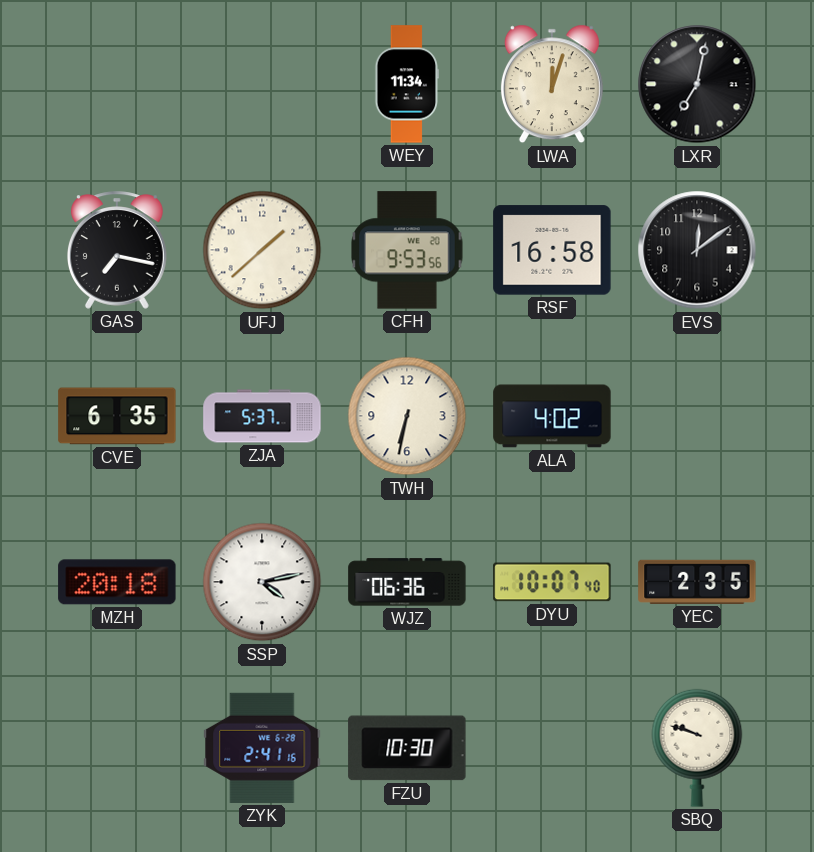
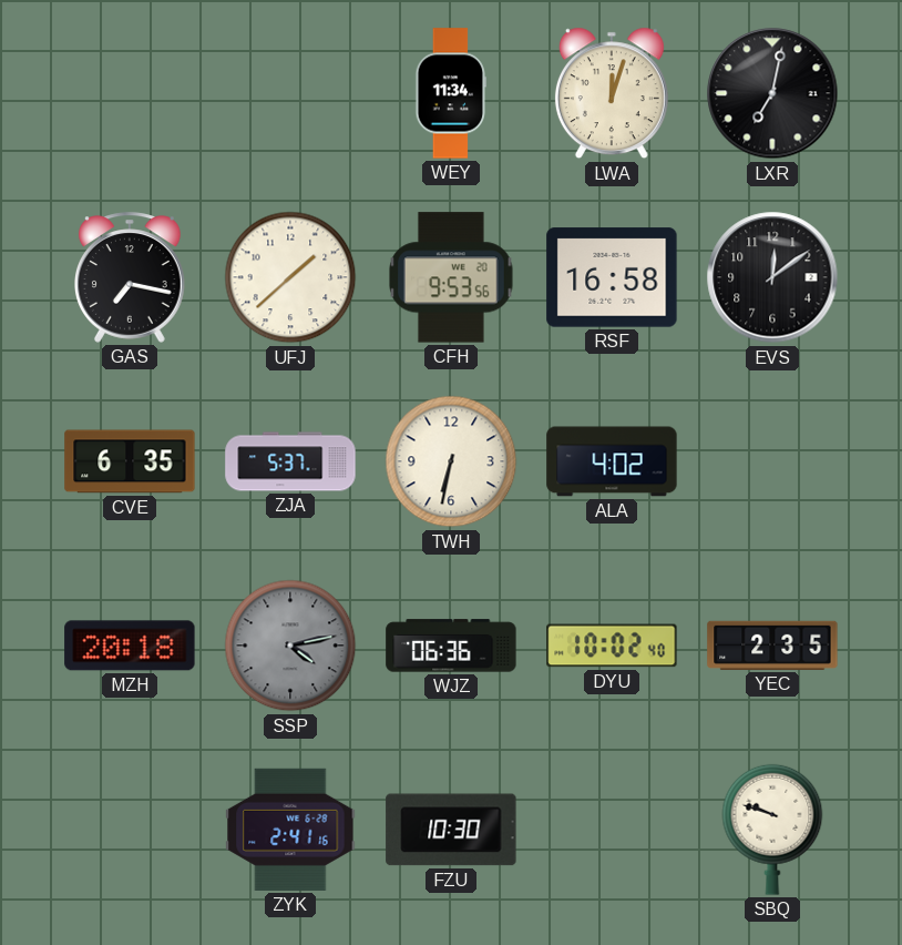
SSP dial: white -> grey (290, 646)
DYU: 10:07 -> 10:02 (612, 646)
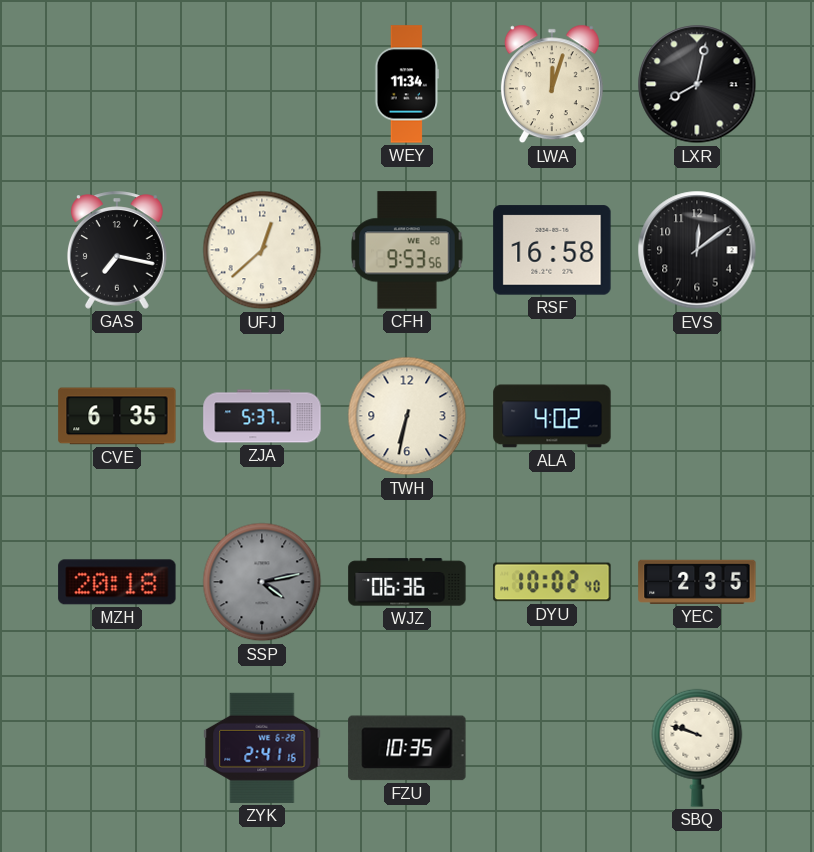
LXR: 7:02 -> 8:02 (697, 84)
UFJ: 1:38 -> 12:38 (262, 250)
FZU: 10:30 -> 10:35 (407, 748)
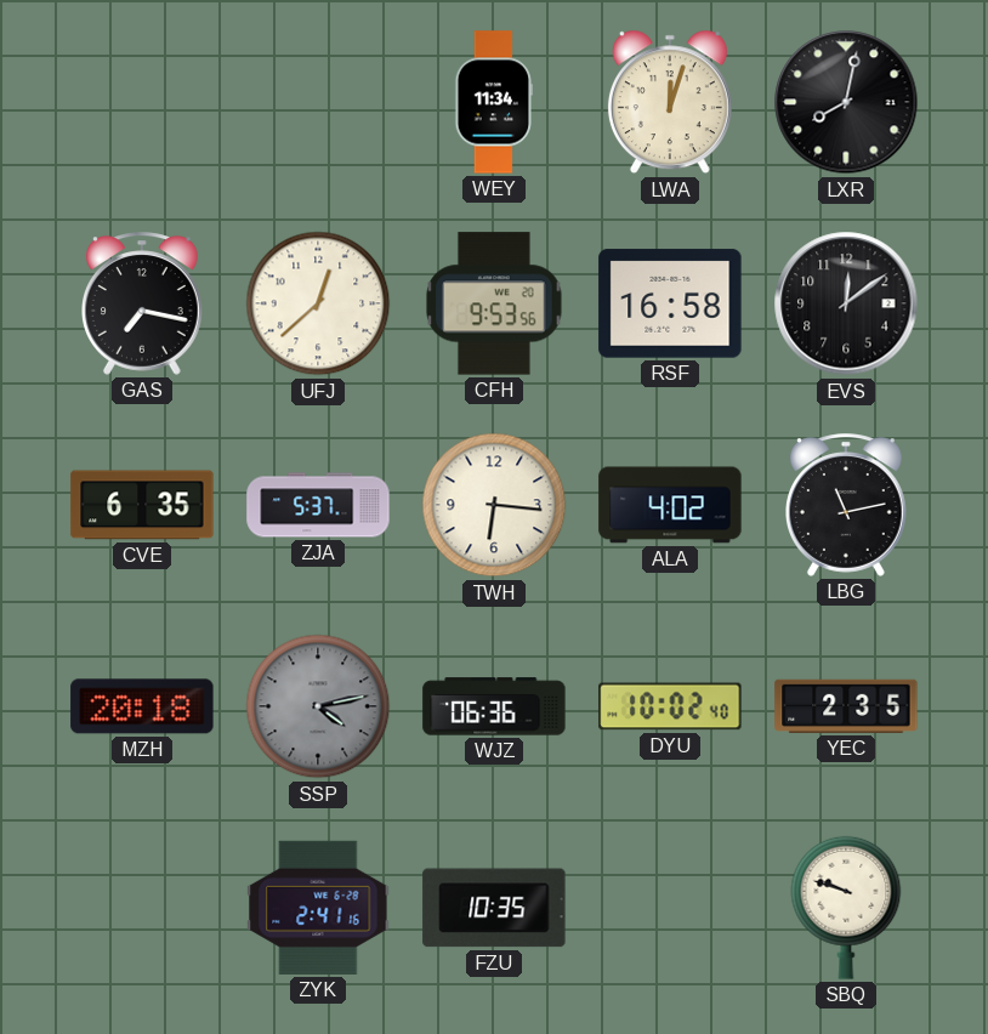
TWH: 6:32 -> 6:16 (494, 505)
LBG: none -> 11:13 (847, 505)
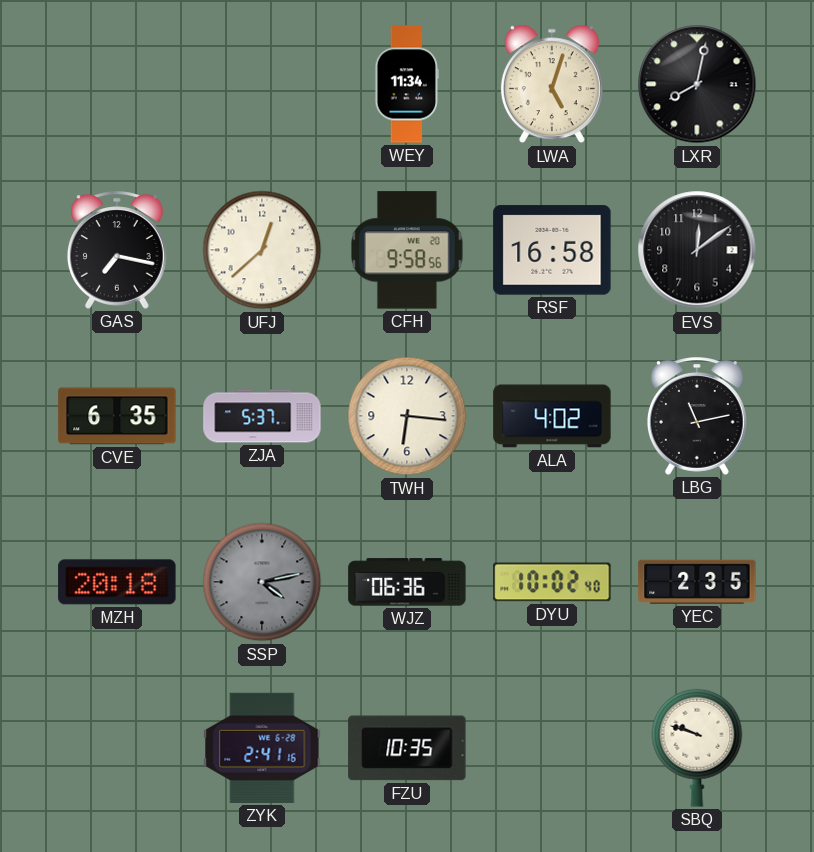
LWA: 12:03 -> 5:03 (552, 84)
CFH: 9:53 -> 9:58 (407, 250)
